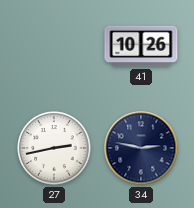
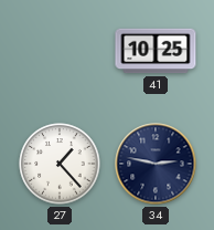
41: 10:26 -> 10:25 (156, 51)
27: 2:43 -> 1:23 (60, 164)
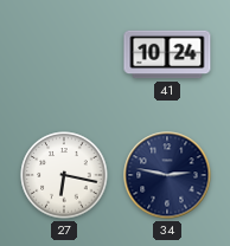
41: 10:25 -> 10:24 (167, 54)
27: 1:23 -> 6:17 (64, 175)
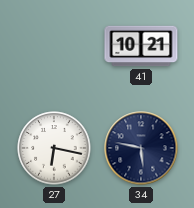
41: 10:24 -> 10:21 (141, 46)
34: 2:47 -> 5:47 (141, 148)
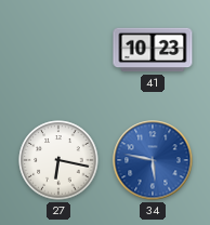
41: 10:21 -> 10:23 (153, 50)
34 dial: navy -> blue (153, 160)
